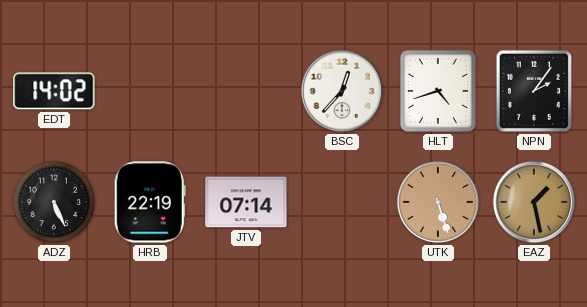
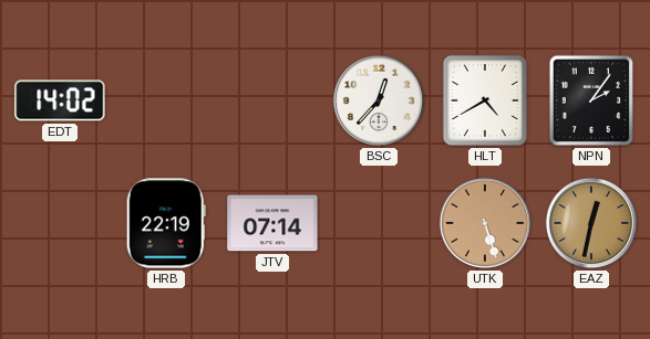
HLT: 4:42 -> 4:40 (485, 100)
ADZ: 5:26 -> none (54, 202)
EAZ: 1:28 -> 12:32 (591, 223)
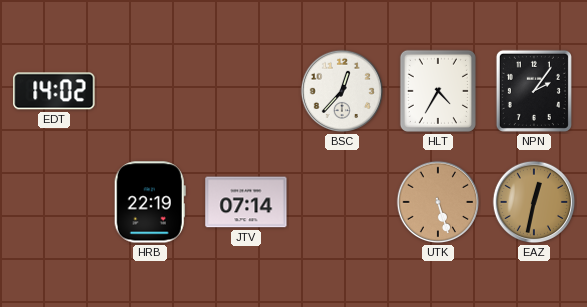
HLT: 4:40 -> 4:35 (438, 91)
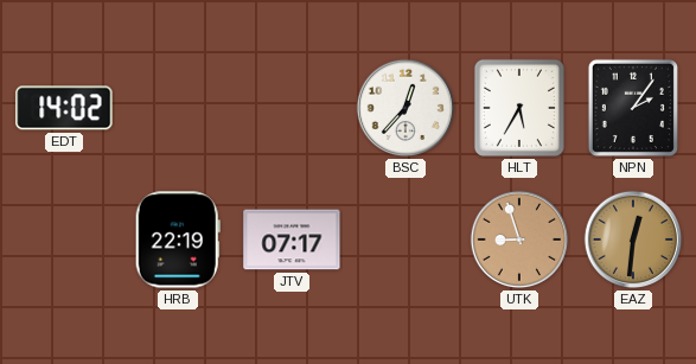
HLT: 4:35 -> 5:35 (519, 108)
JTV: 07:14 -> 07:17 (292, 240)
UTK: 5:27 -> 8:57 (519, 240)
EAZ: 12:32 -> 12:31 (633, 240)
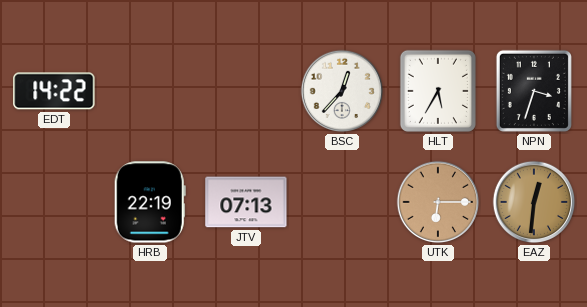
EDT: 14:02 -> 14:22 (54, 91)
NPN: 2:06 -> 3:33 (534, 91)
JTV: 07:17 -> 07:13 (246, 202)
UTK: 8:57 -> 6:15 (438, 202)
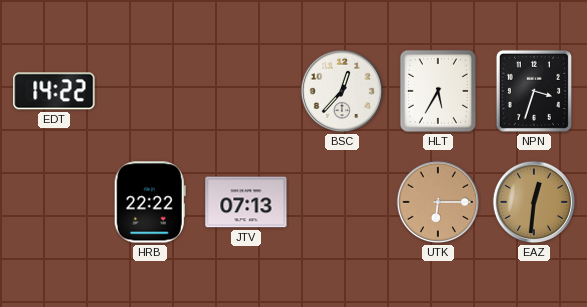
HRB: 22:19 -> 22:22 (150, 202)
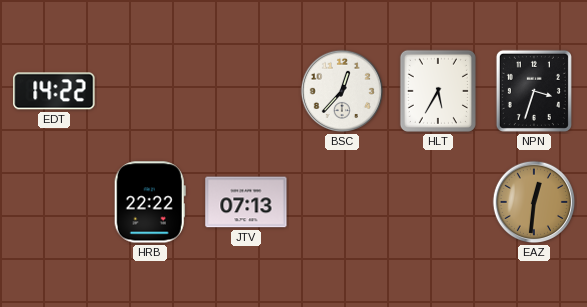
UTK: 6:15 -> none (438, 202)
